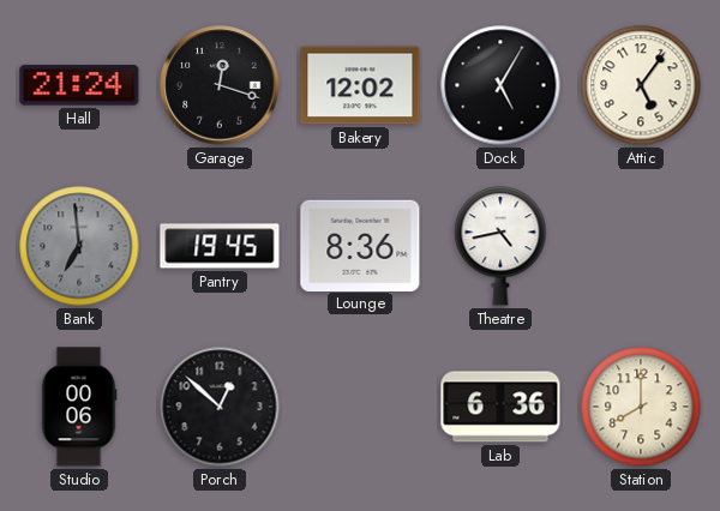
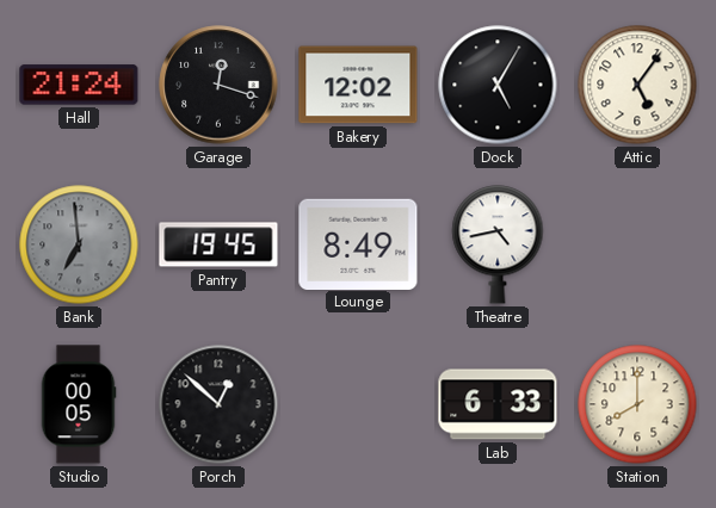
Lounge: 8:36 -> 8:49 (358, 243)
Studio: 00:06 -> 00:05 (79, 404)
Lab: 6:36 -> 6:33 (498, 404)
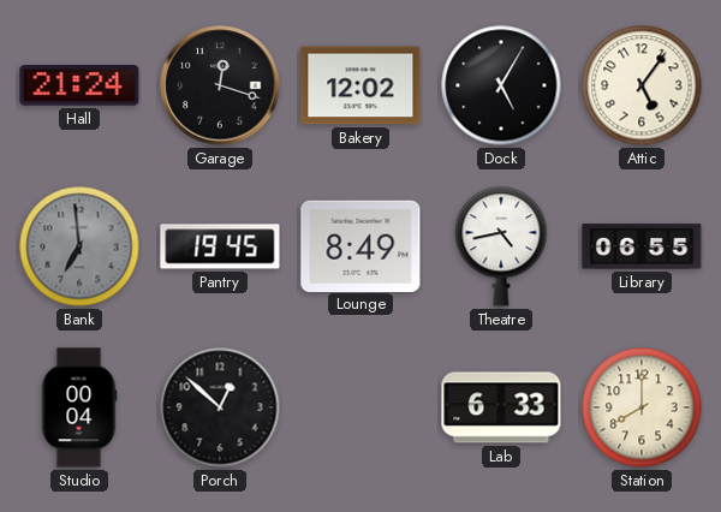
Library: none -> 06:55 (642, 246)
Studio: 00:05 -> 00:04 (79, 407)
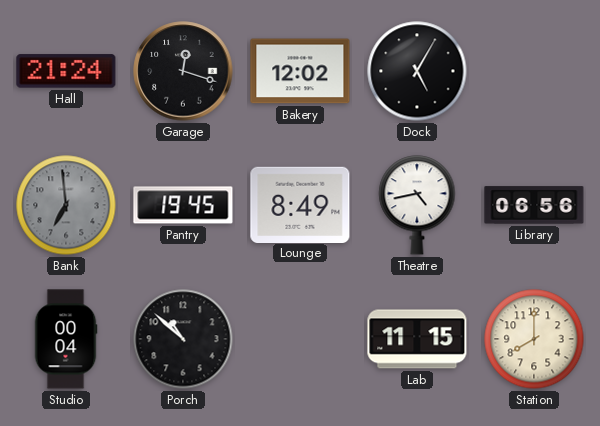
Attic: 5:06 -> none (642, 85)
Library: 06:55 -> 06:56 (534, 205)
Porch: 12:52 -> 10:52 (183, 339)
Lab: 6:33 -> 11:15 (417, 339)
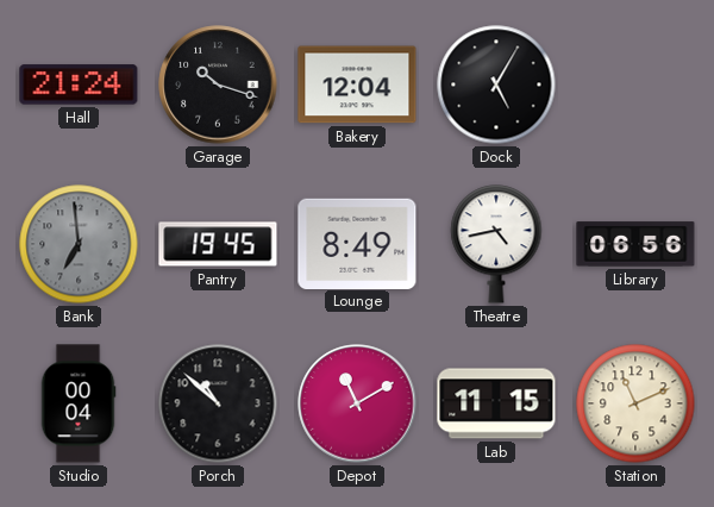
Garage: 12:18 -> 10:18 (218, 84)
Bakery: 12:02 -> 12:04 (357, 84)
Depot: none -> 11:10 (357, 403)
Station: 8:00 -> 11:11 (635, 403)
